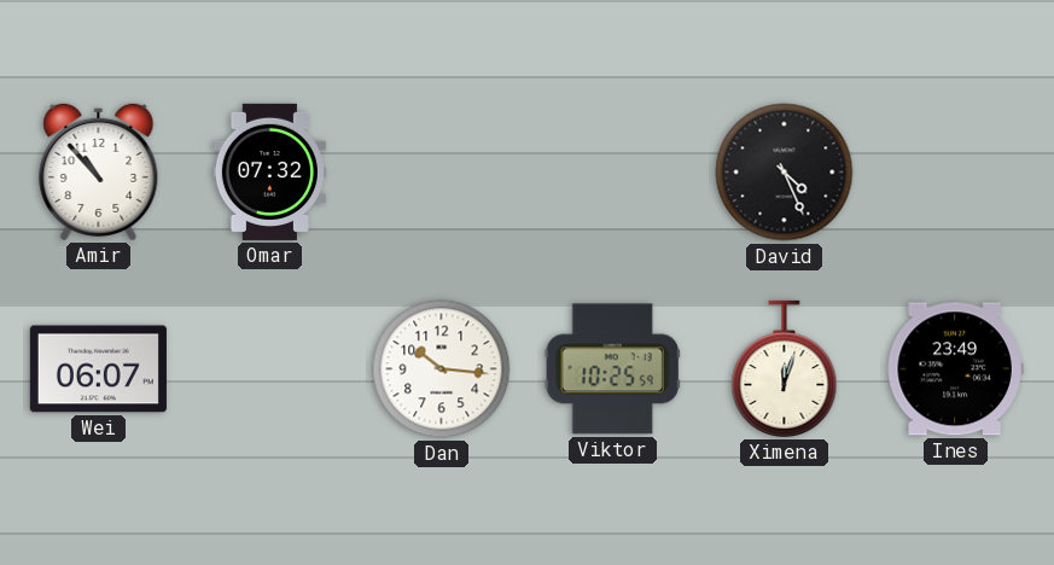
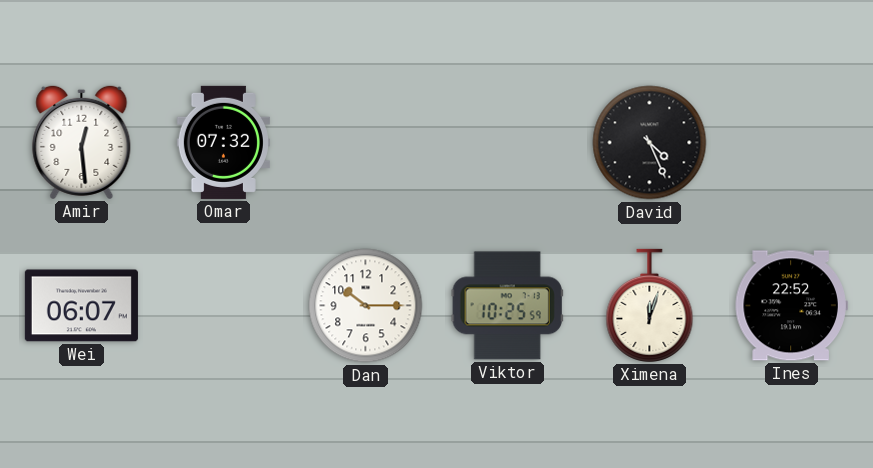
Amir: 10:53 -> 12:29 (82, 142)
Dan: 10:16 -> 10:15 (366, 306)
Ines: 23:49 -> 22:52 (791, 306)
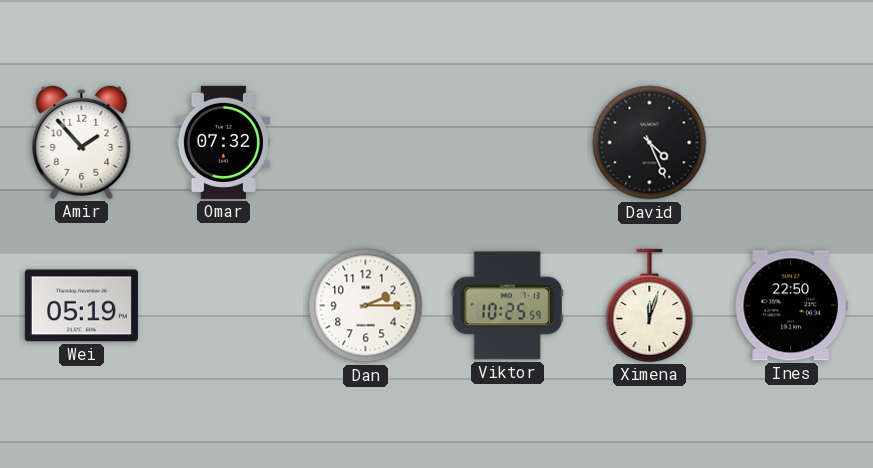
Amir: 12:29 -> 1:53 (82, 142)
Wei: 06:07 -> 05:19 (81, 306)
Dan: 10:15 -> 2:15 (366, 306)
Ines: 22:52 -> 22:50 (791, 306)
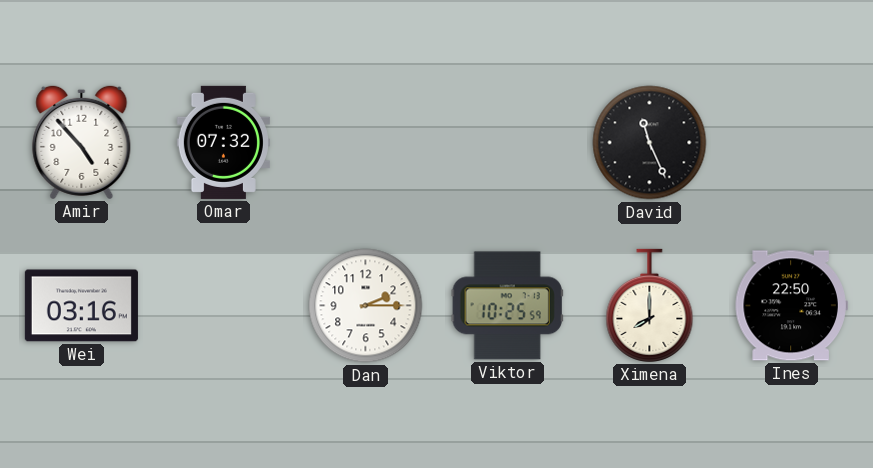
Amir: 1:53 -> 4:53 (82, 142)
David: 4:26 -> 11:26 (650, 143)
Wei: 05:19 -> 03:16 (81, 306)
Ximena: 12:03 -> 8:00 (650, 305)
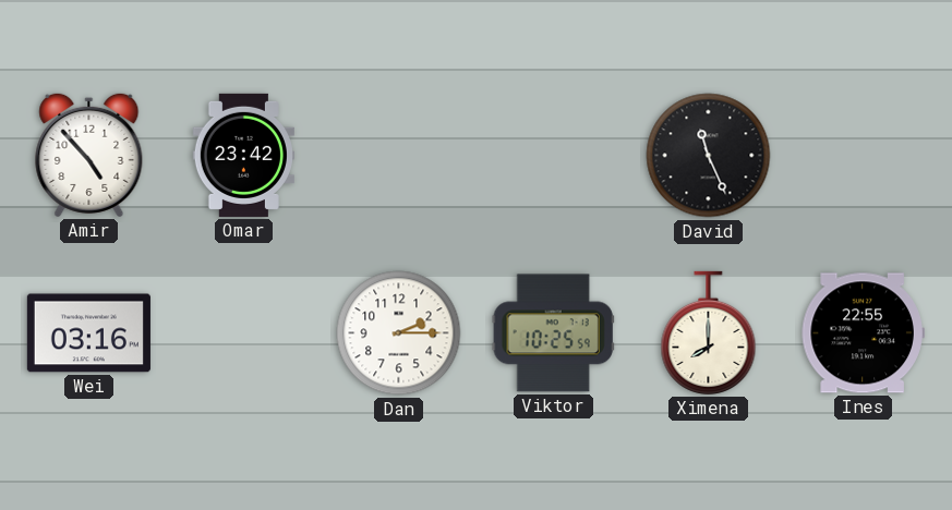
Omar: 07:32 -> 23:42 (243, 155)
Ines: 22:50 -> 22:55 (863, 333)
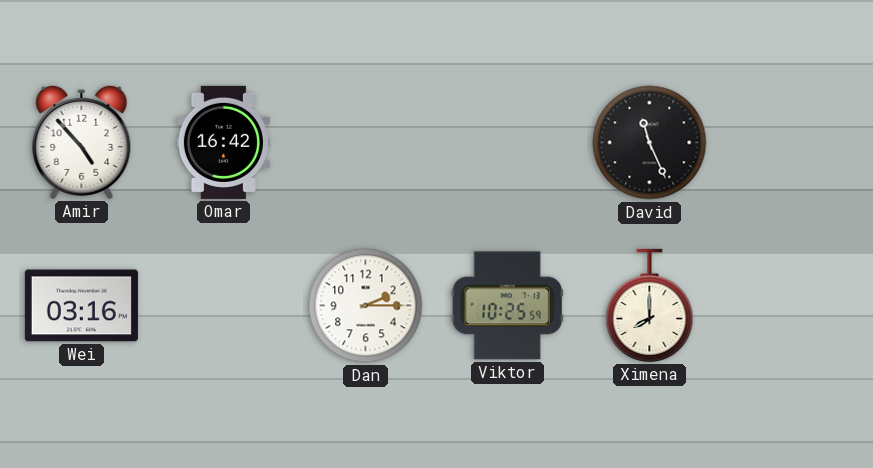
Omar: 23:42 -> 16:42 (223, 142)
Ines: 22:55 -> none (863, 333)
